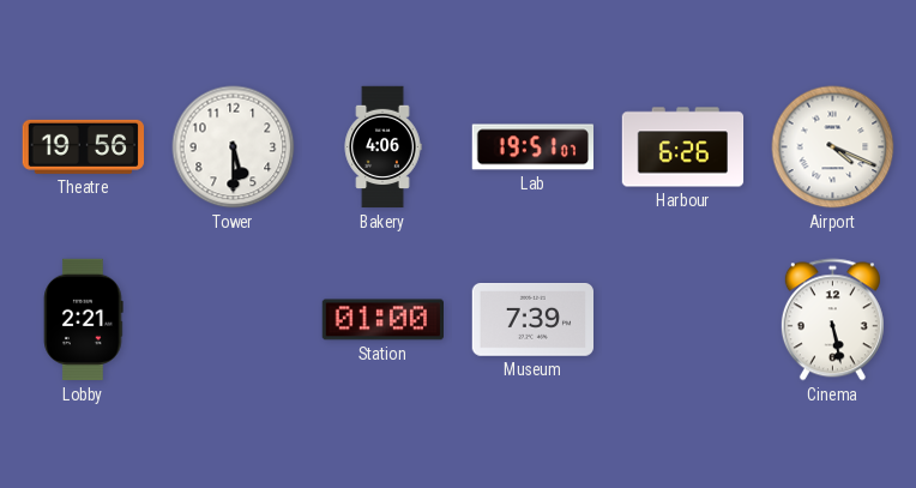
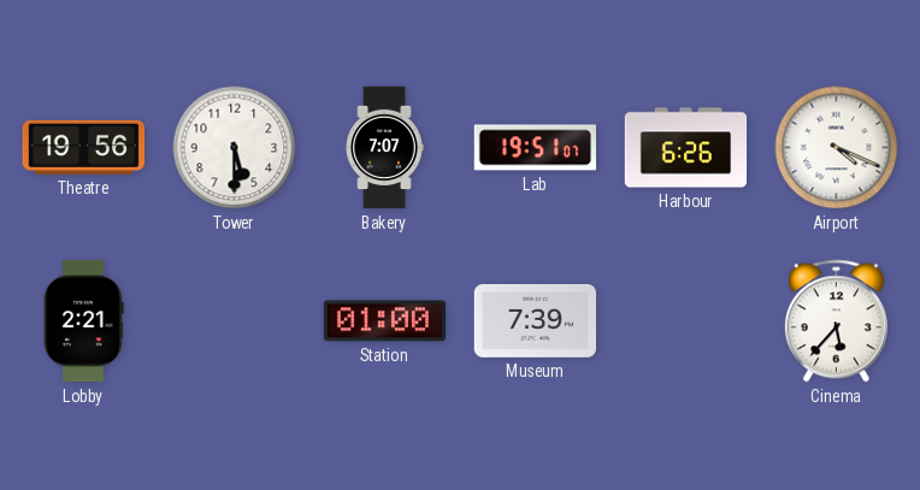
Bakery: 4:06 -> 7:07 (384, 148)
Cinema: 5:28 -> 5:37 (836, 321)
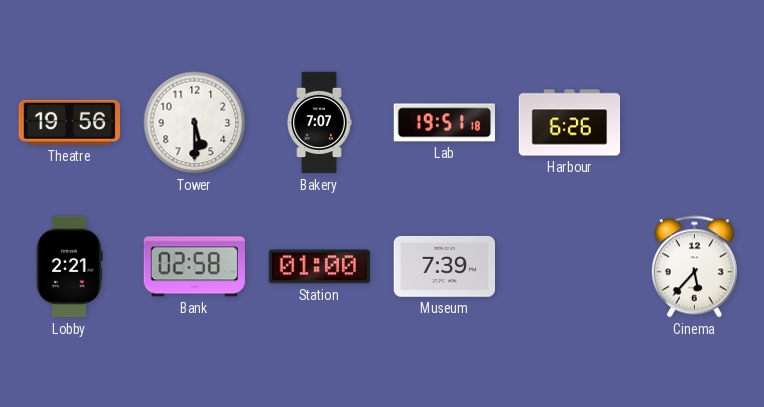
Lab: 19:51:07 -> 19:51:18 (444, 123)
Airport: 4:19 -> none (837, 148)
Bank: none -> 02:58 (194, 267)
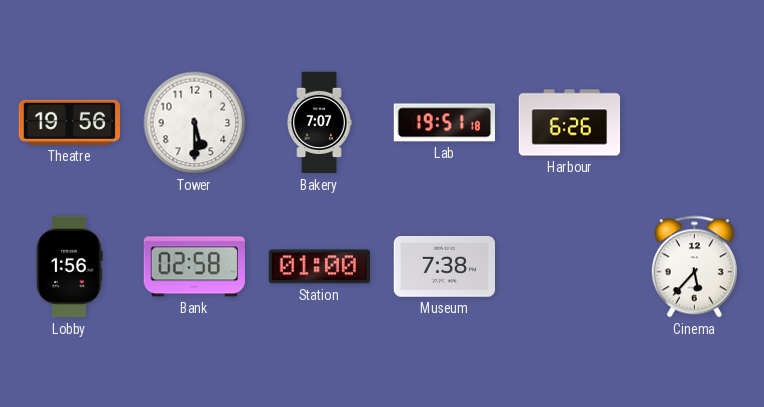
Lobby: 2:21 -> 1:56 (70, 267)
Museum: 7:39 -> 7:38 (444, 267)
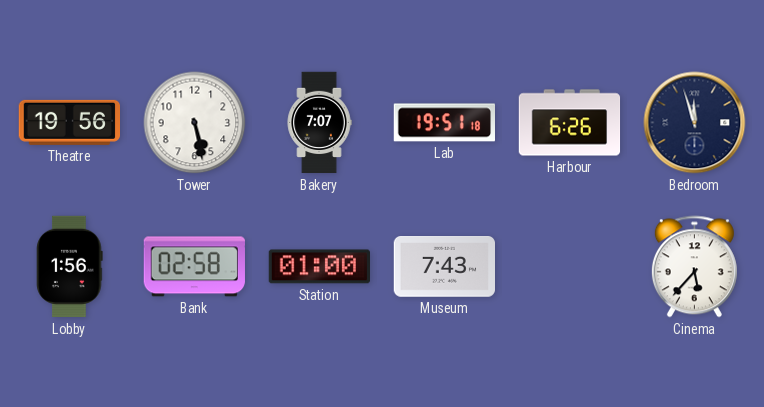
Tower: 5:30 -> 5:28 (195, 123)
Bedroom: none -> 11:57 (695, 123)
Museum: 7:38 -> 7:43 (444, 267)
